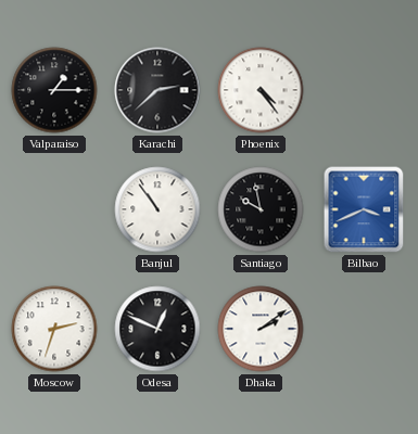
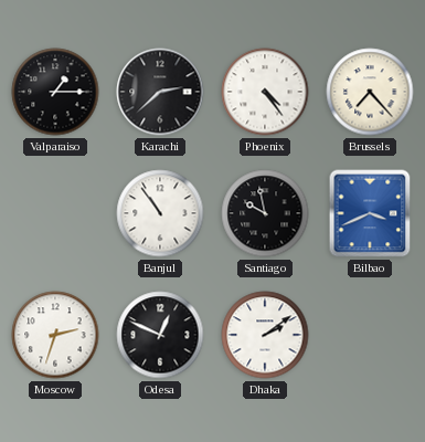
Brussels: none -> 7:23 (370, 92)
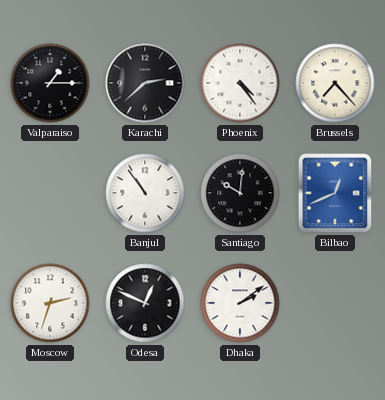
Santiago: 9:58 -> 10:01 (240, 193)
Bilbao: 3:41 -> 12:41 (335, 193)
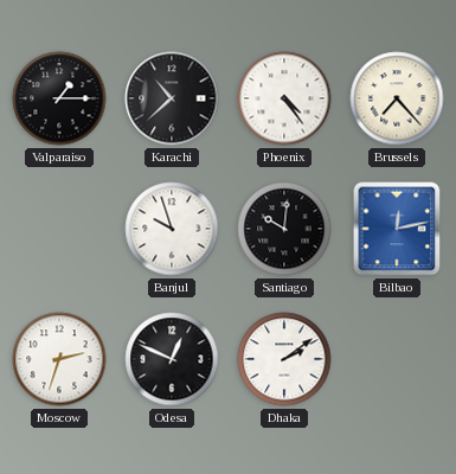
Karachi: 2:38 -> 10:38 (172, 98)
Banjul: 10:54 -> 9:57 (172, 229)
Bilbao: 12:41 -> 12:13 (397, 229)
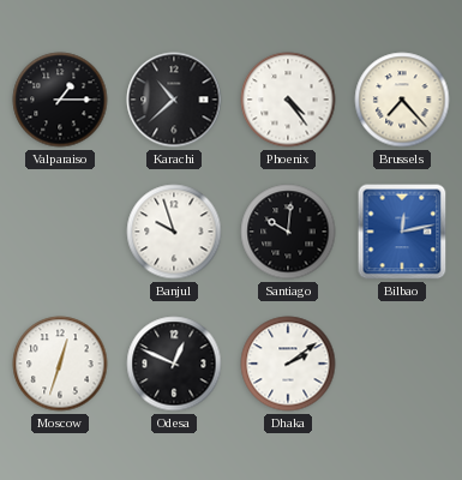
Moscow: 2:33 -> 12:33 (60, 364)
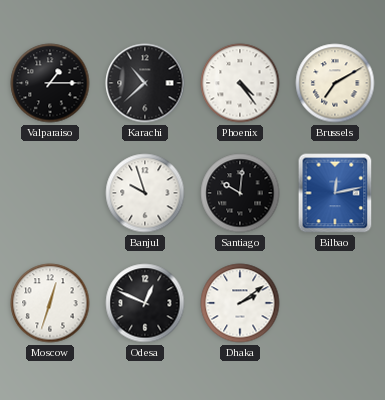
Brussels: 7:23 -> 7:10 (335, 83)
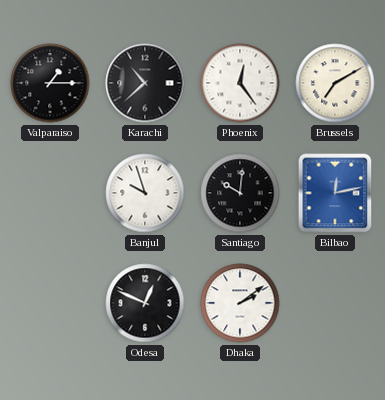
Phoenix: 4:24 -> 12:24 (240, 83)
Moscow: 12:33 -> none (50, 303)
